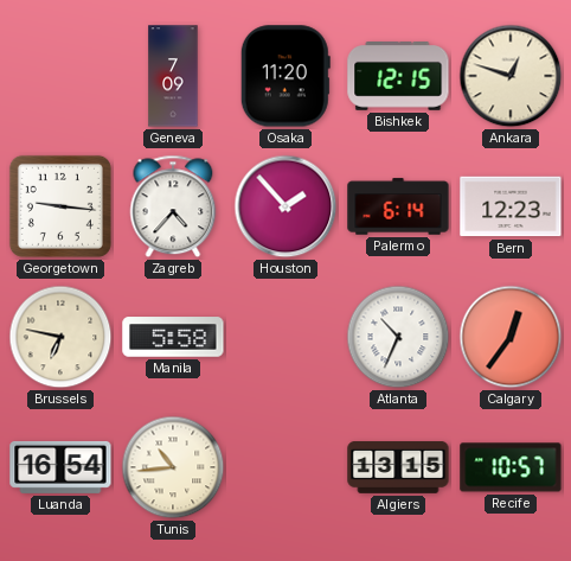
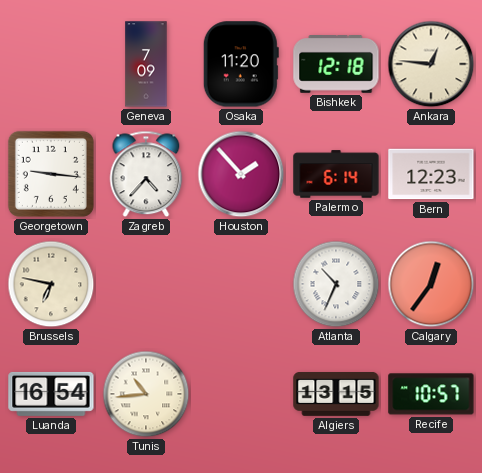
Bishkek: 12:15 -> 12:18 (336, 65)
Ankara: 12:48 -> 12:46 (431, 64)
Manila: 5:58 -> none (173, 337)
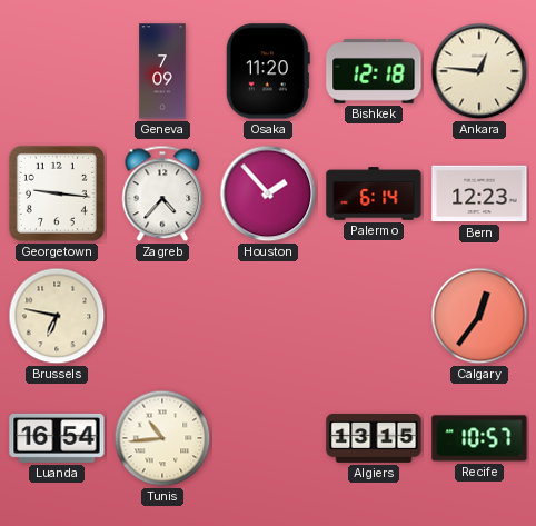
Atlanta: 10:34 -> none (336, 284)
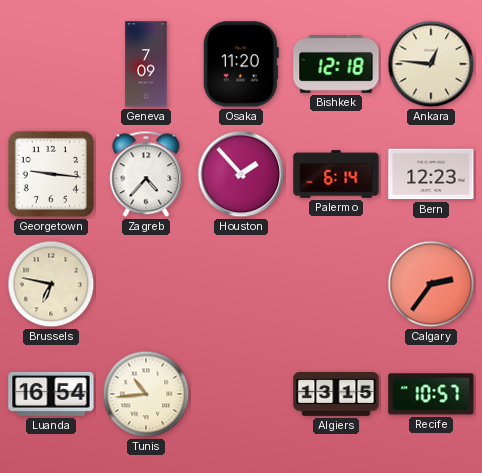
Calgary: 12:36 -> 2:36 (431, 284)
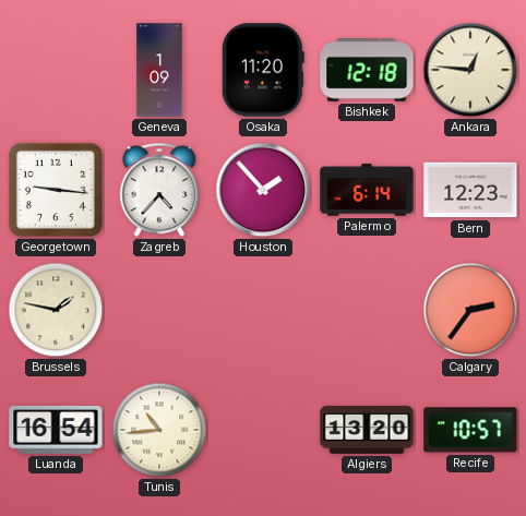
Geneva: 7:09 -> 1:09 (159, 70)
Brussels: 6:47 -> 1:47 (56, 310)
Algiers: 13:15 -> 13:20 (367, 431)
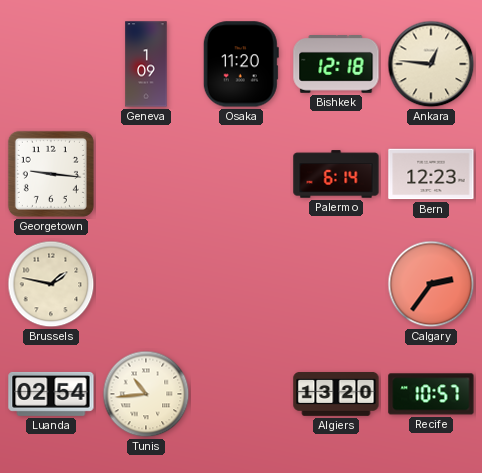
Zagreb: 4:37 -> none (159, 190)
Houston: 1:53 -> none (263, 190)
Luanda: 16:54 -> 02:54 (51, 394)
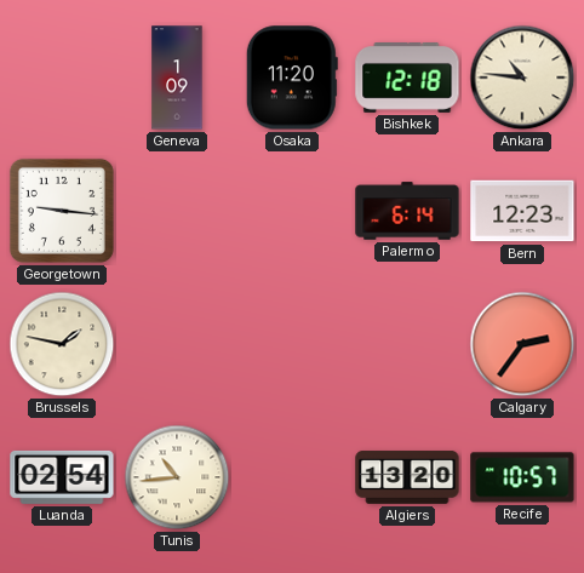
Ankara: 12:46 -> 10:46 (522, 78)
